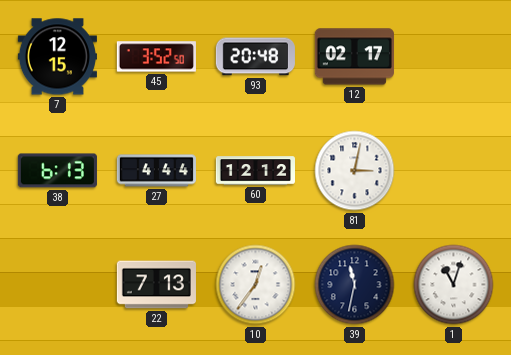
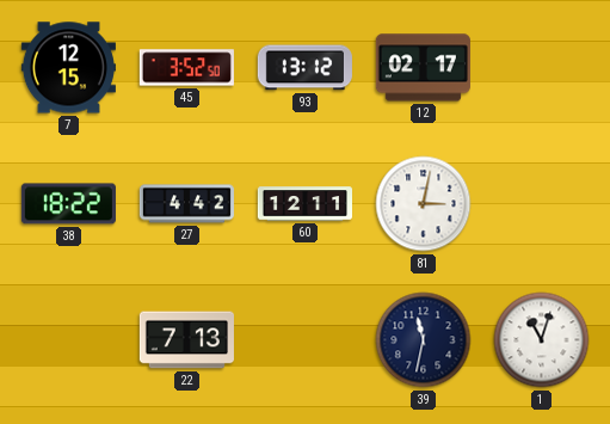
93: 20:48 -> 13:12 (304, 68)
38: 6:13 -> 18:22 (68, 204)
27: 4:44 -> 4:42 (186, 204)
60: 12:12 -> 12:11 (304, 204)
10: 12:36 -> none (256, 285)
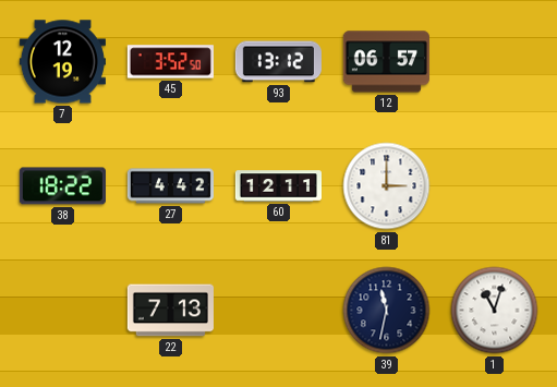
7: 12:15 -> 12:19 (62, 62)
12: 02:17 -> 06:57 (386, 62)
81: 3:02 -> 3:00 (387, 186)
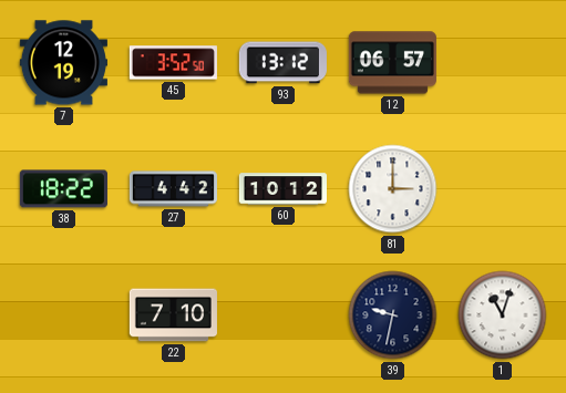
60: 12:11 -> 10:12 (282, 189)
22: 7:13 -> 7:10 (173, 316)
39: 11:32 -> 9:32 (393, 316)
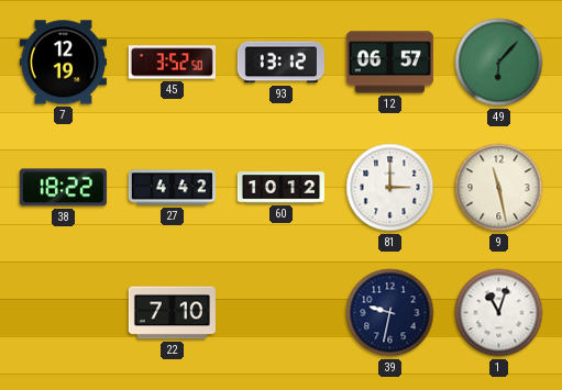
49: none -> 6:07 (499, 63)
9: none -> 11:28 (499, 188)
